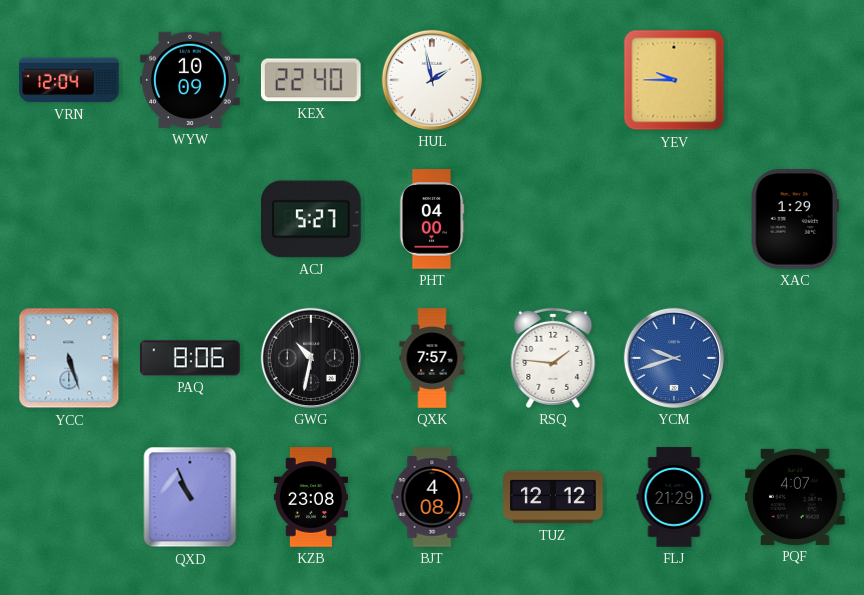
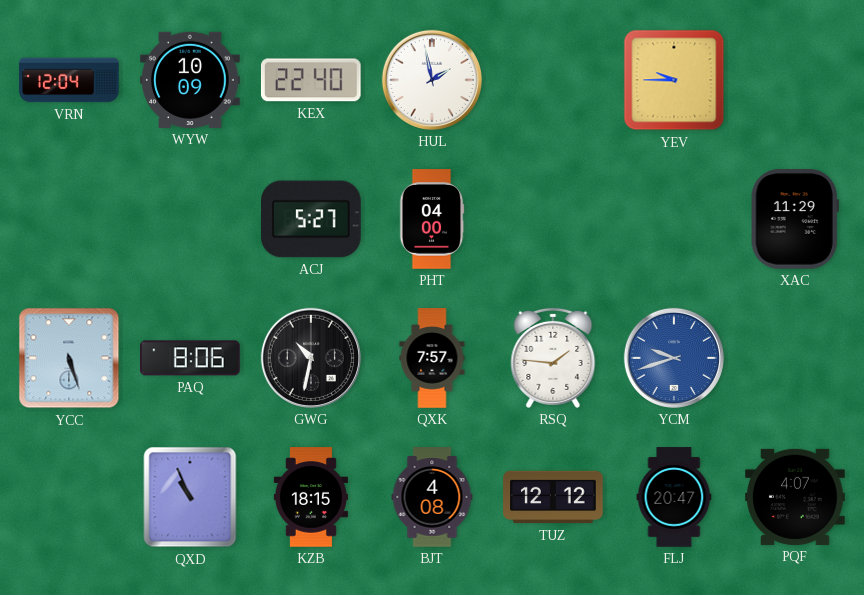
XAC: 1:29 -> 11:29 (795, 219)
KZB: 23:08 -> 18:15 (311, 497)
FLJ: 21:29 -> 20:47 (674, 497)
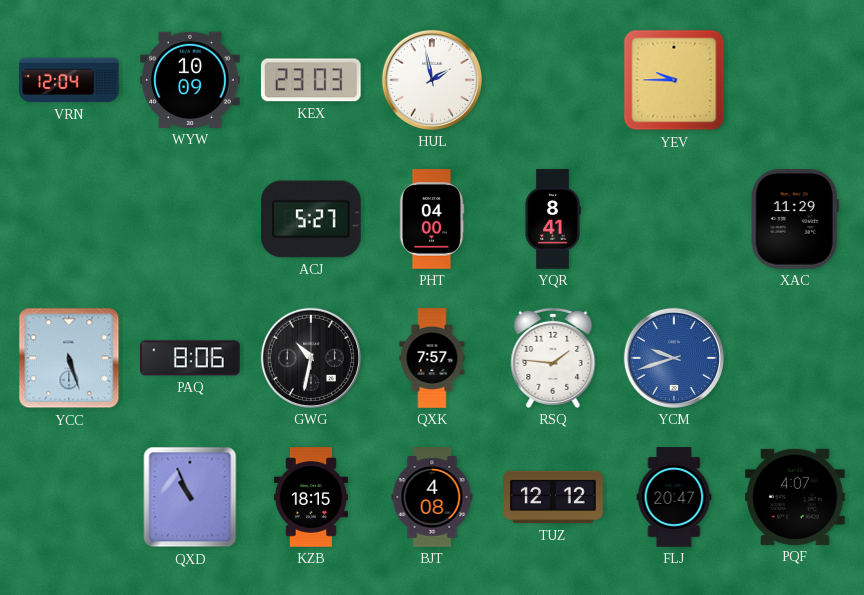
KEX: 22:40 -> 23:03 (311, 80)
YQR: none -> 8:41 (553, 219)
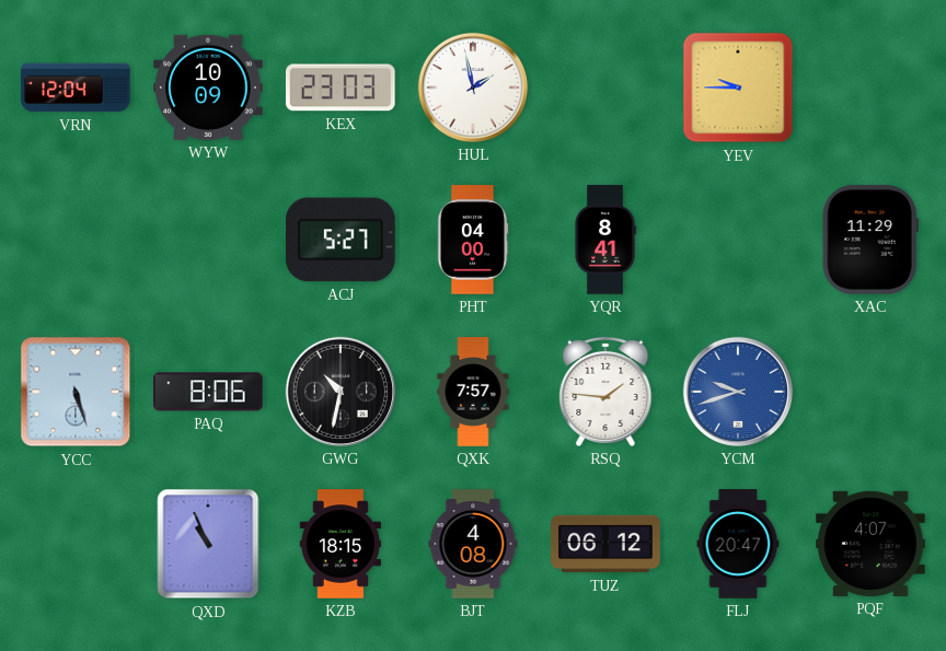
TUZ: 12:12 -> 06:12 (605, 544)
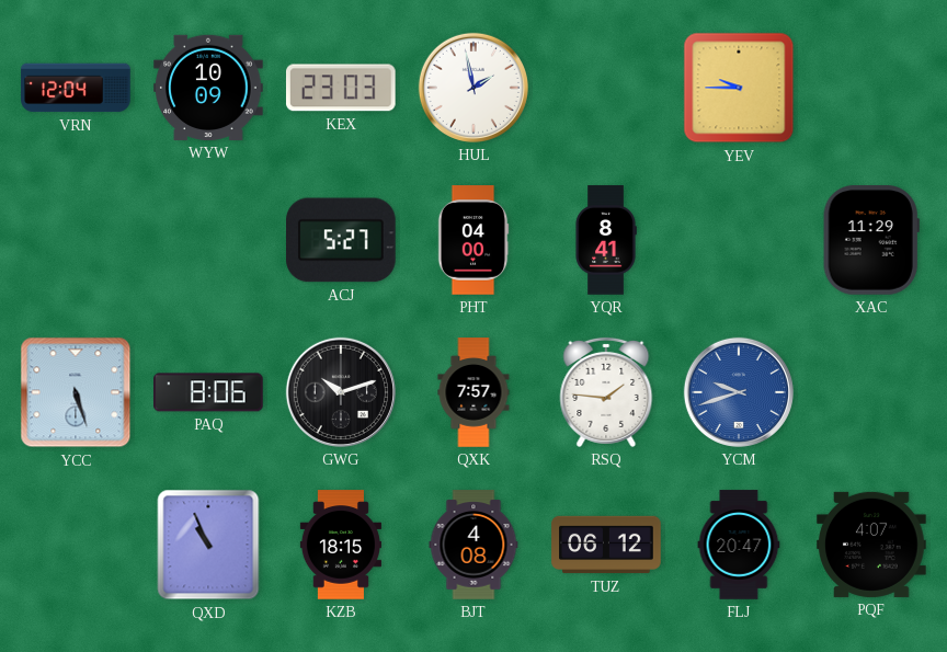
GWG: 10:32 -> 10:12 (341, 392)
